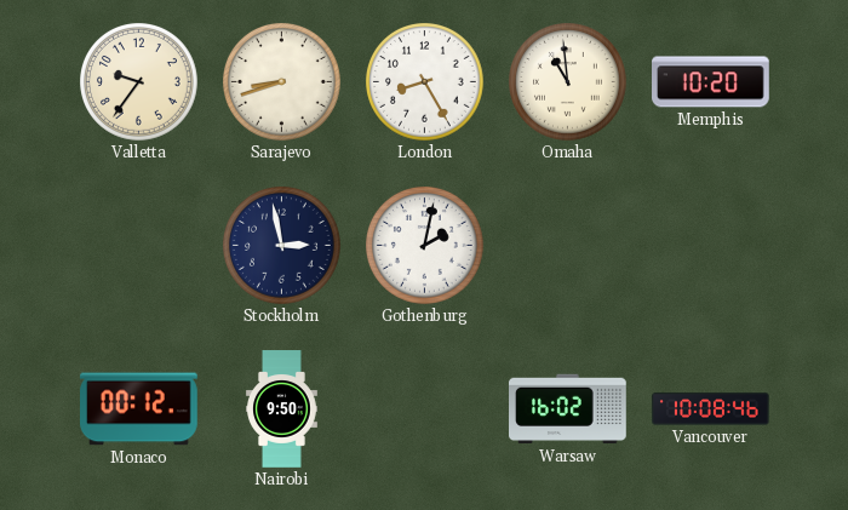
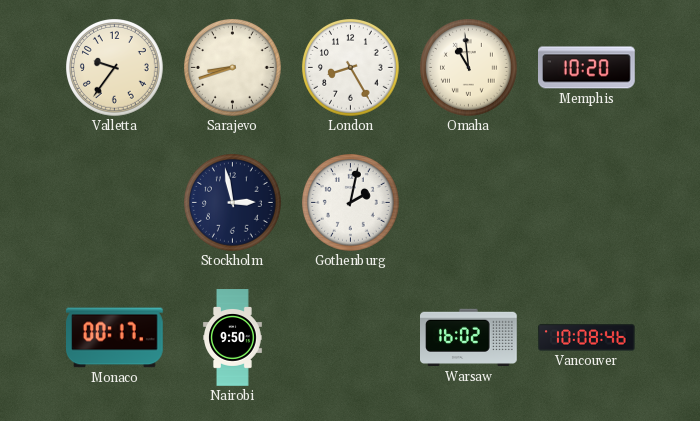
Monaco: 00:12 -> 00:17 (115, 338)
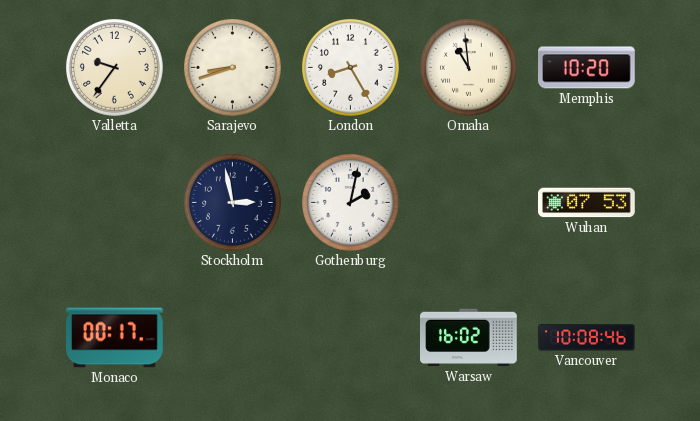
Wuhan: none -> 07:53 (587, 203)
Nairobi: 9:50 -> none (233, 338)
